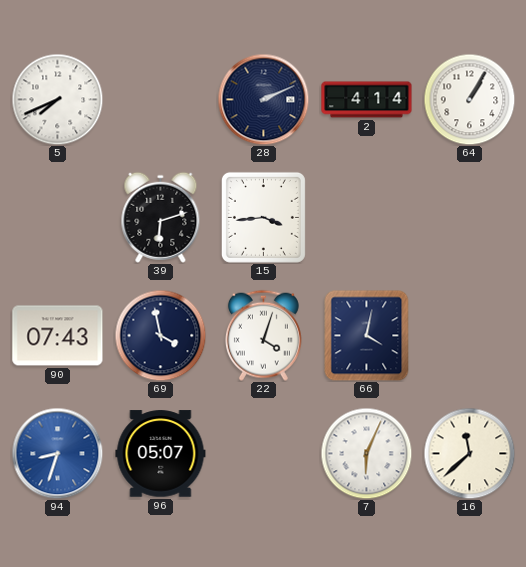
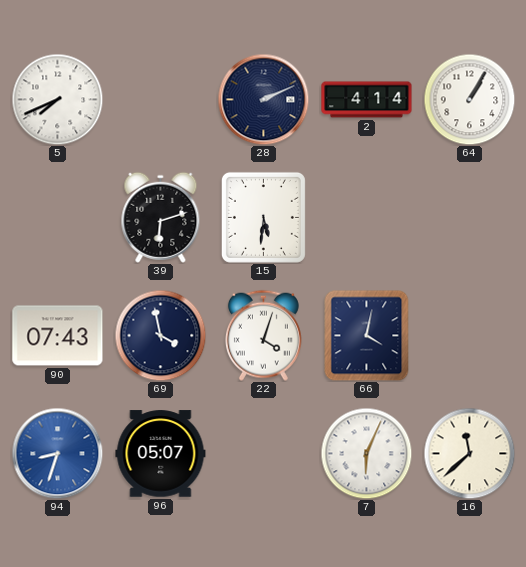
15: 3:44 -> 5:31 (263, 217)
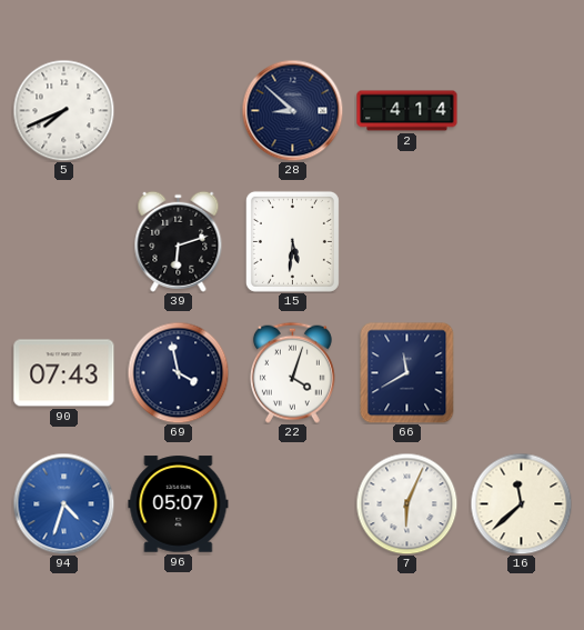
28: 2:11 -> 8:52 (292, 110)
64: 1:05 -> none (469, 99)
66: 4:02 -> 11:40 (407, 372)
94: 8:33 -> 4:33 (63, 503)
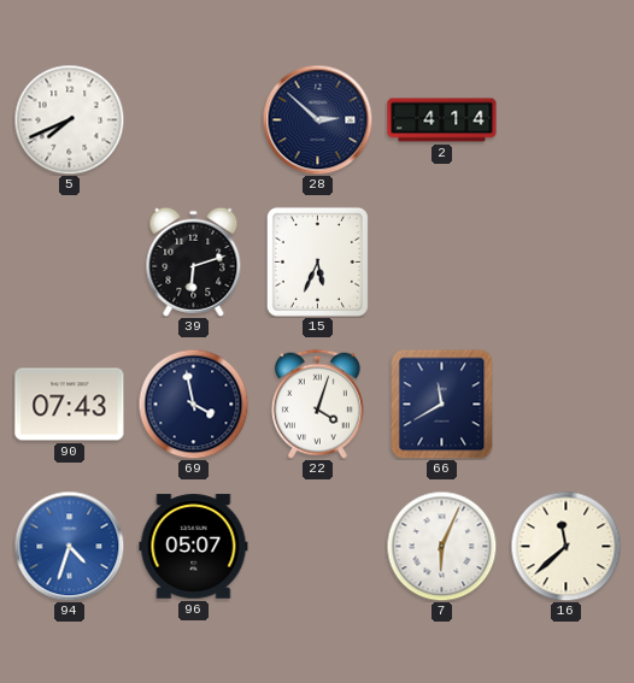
28: 8:52 -> 2:52 (317, 119)
15: 5:31 -> 5:34 (317, 261)
